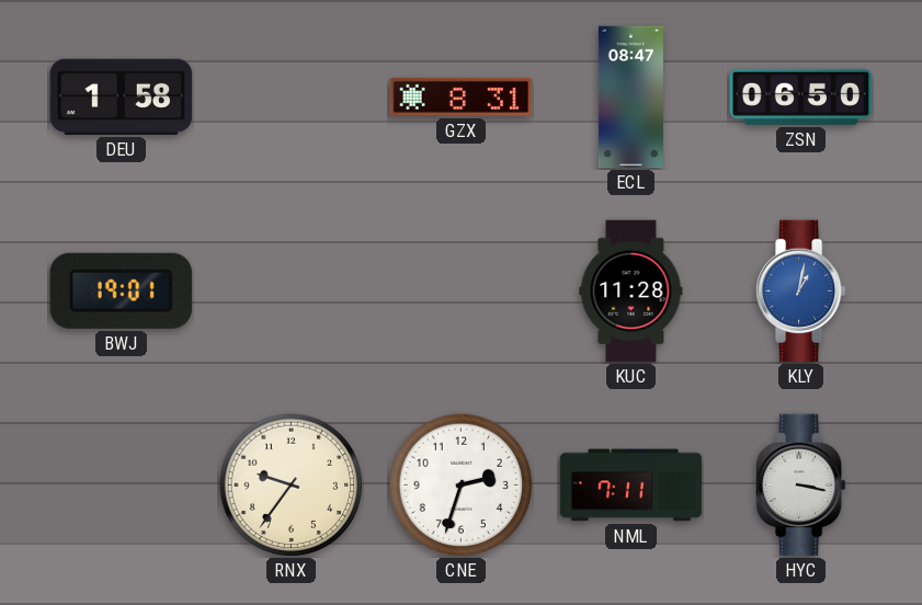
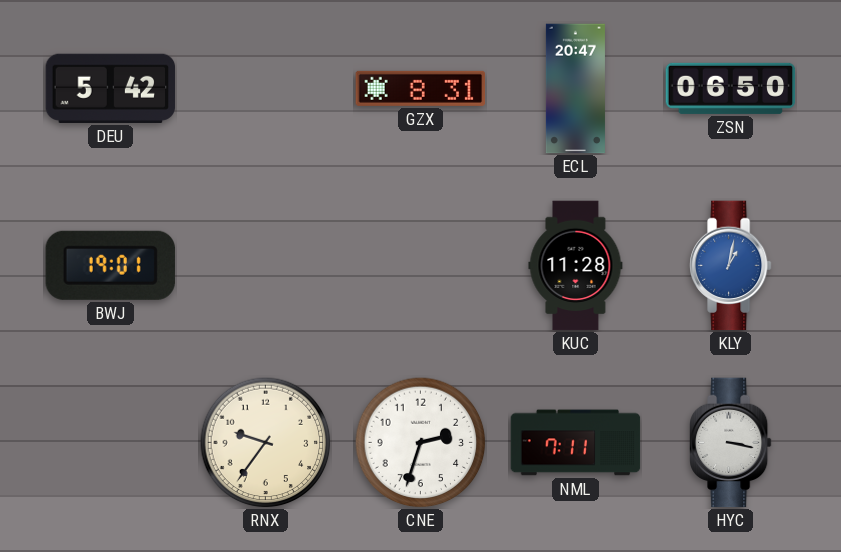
DEU: 1:58 -> 5:42 (111, 88)
ECL: 08:47 -> 20:47 (575, 89)
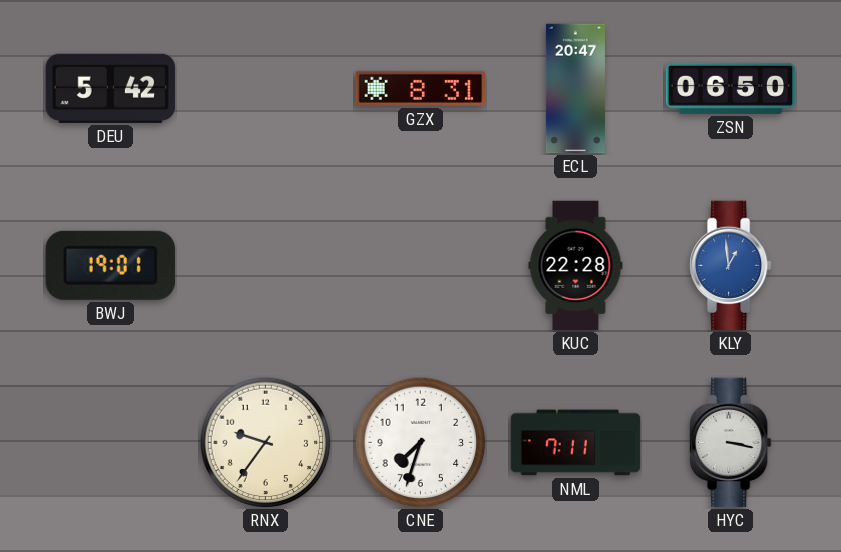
KUC: 11:28 -> 22:28 (576, 266)
KLY: 1:02 -> 12:59 (731, 266)
CNE: 2:33 -> 7:33 (421, 443)
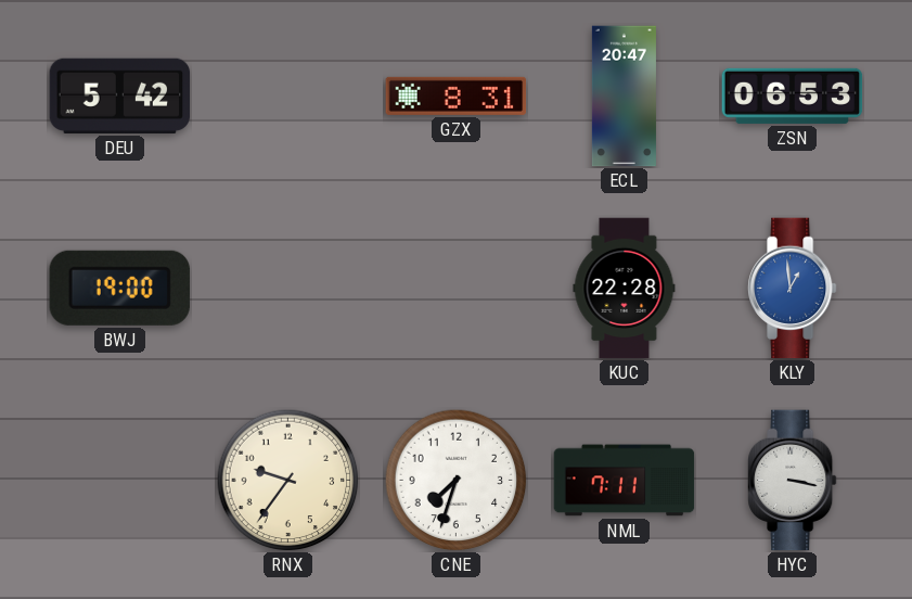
ZSN: 06:50 -> 06:53 (793, 95)
BWJ: 19:01 -> 19:00 (119, 288)
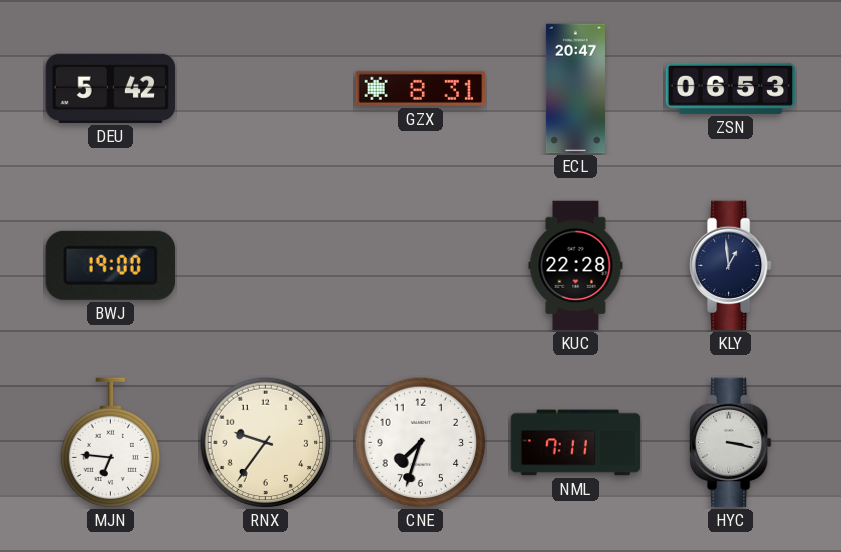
KLY dial: blue -> navy (731, 266)
MJN: none -> 6:46 (111, 443)
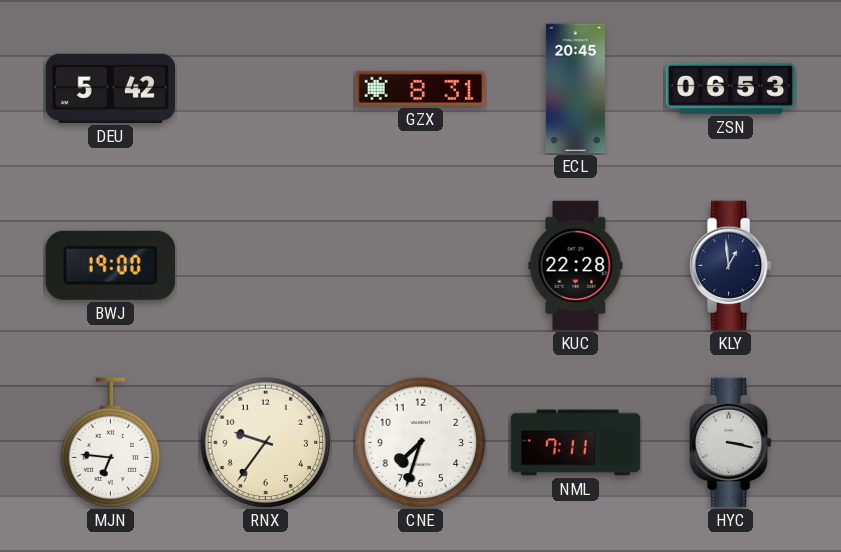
ECL: 20:47 -> 20:45 (575, 89)
